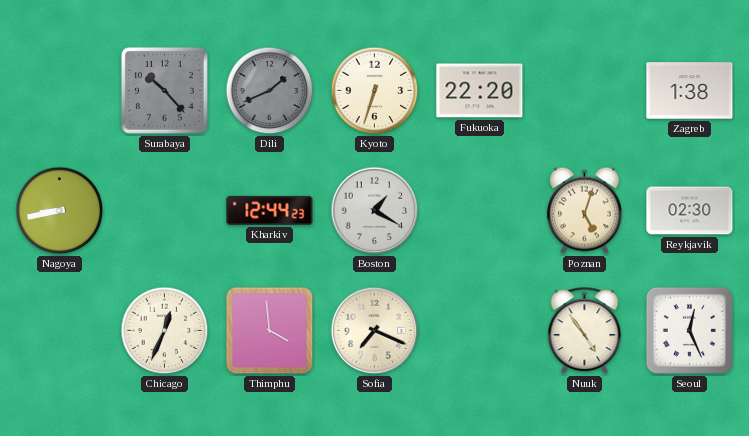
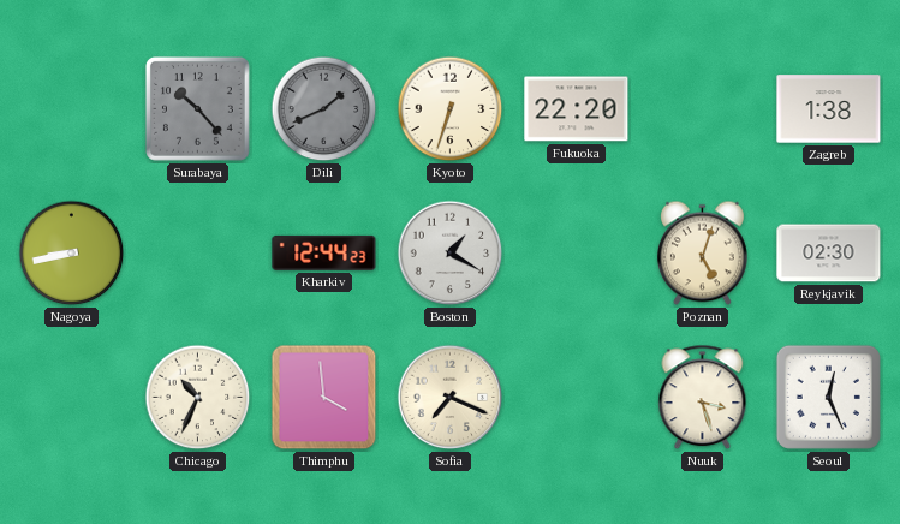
Chicago: 12:34 -> 10:34 (198, 398)
Nuuk: 4:54 -> 3:27 (703, 398)
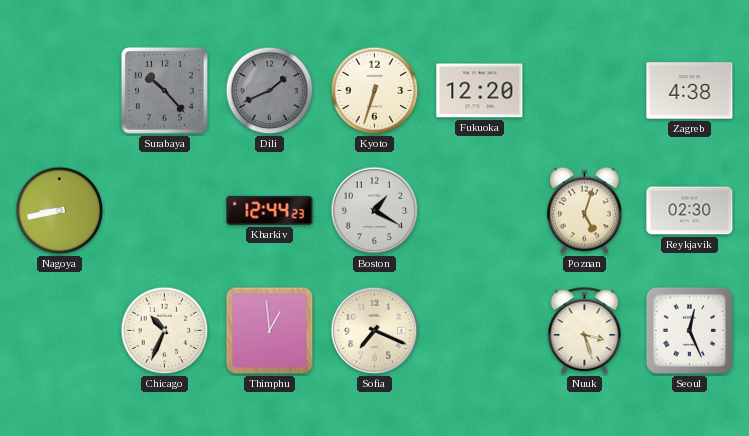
Fukuoka: 22:20 -> 12:20 (480, 91)
Zagreb: 1:38 -> 4:38 (690, 91)
Thimphu: 3:59 -> 12:59 (270, 331)
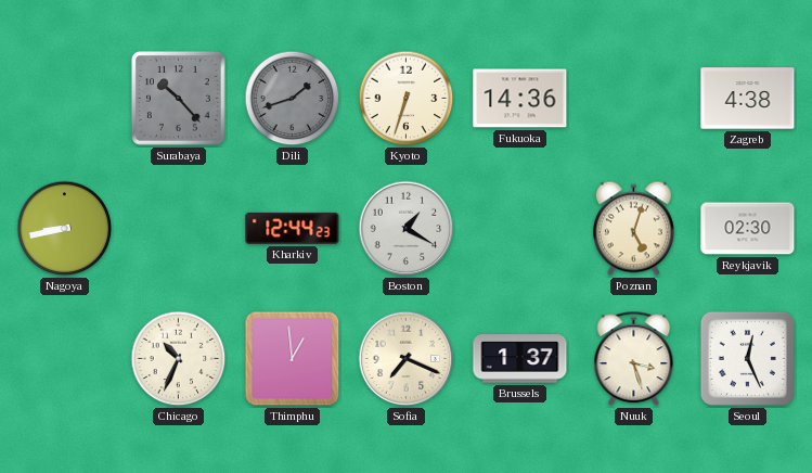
Dili: 1:41 -> 1:42 (293, 99)
Fukuoka: 12:20 -> 14:36 (520, 99)
Brussels: none -> 1:37 (520, 359)
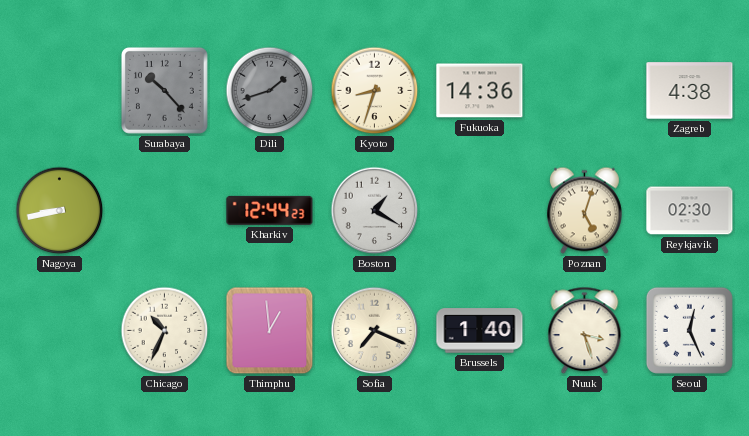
Kyoto: 6:33 -> 8:33 (375, 91)
Brussels: 1:37 -> 1:40 (480, 331)
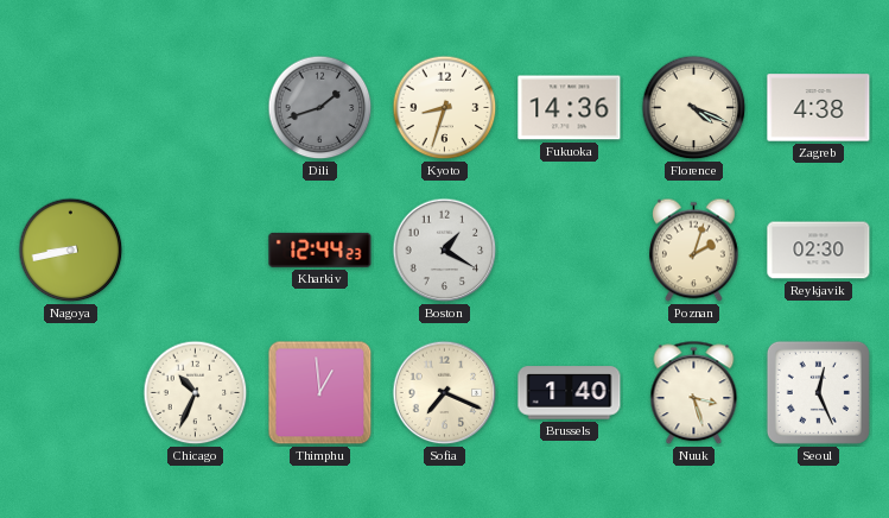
Surabaya: 10:23 -> none (164, 90)
Florence: none -> 4:19 (694, 108)
Poznan: 5:03 -> 2:03 (693, 251)
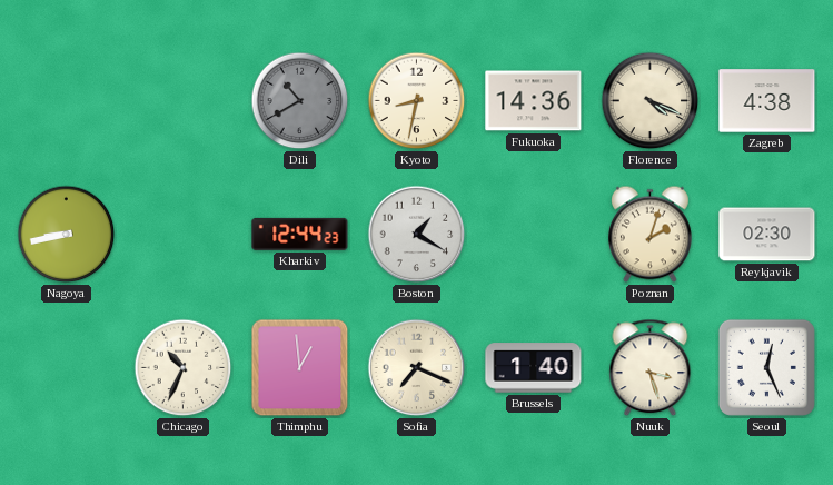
Dili: 1:42 -> 10:40 (300, 101)
Kyoto: 8:33 -> 8:32 (417, 101)
